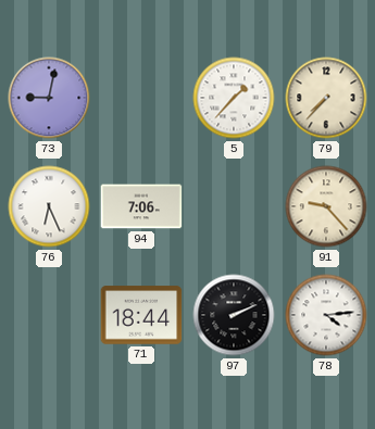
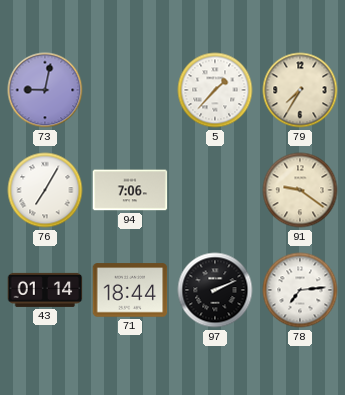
79: 7:37 -> 7:35 (300, 90)
76: 6:26 -> 7:05 (45, 190)
91: 9:23 -> 9:21 (300, 190)
43: none -> 01:14 (45, 290)
78: 4:14 -> 7:14 (300, 290)
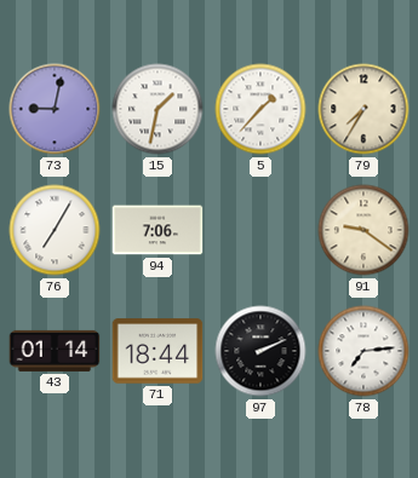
15: none -> 1:32 (158, 109)
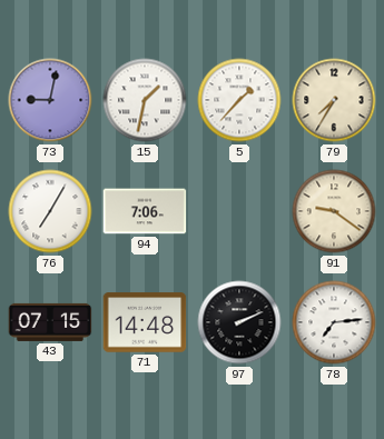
43: 01:14 -> 07:15 (50, 322)
71: 18:44 -> 14:48 (145, 322)
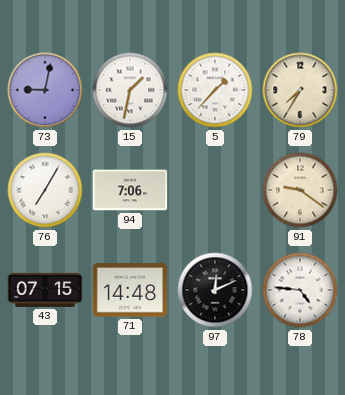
97: 2:11 -> 12:11 (215, 290)
78: 7:14 -> 4:46 (300, 290)
